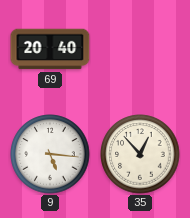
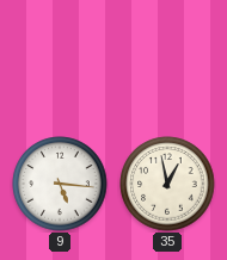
69: 20:40 -> none (50, 49)
35: 12:53 -> 12:58 (167, 184)
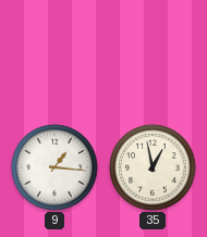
9: 5:16 -> 1:16 (54, 167)
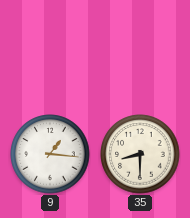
35: 12:58 -> 8:30 (140, 154)
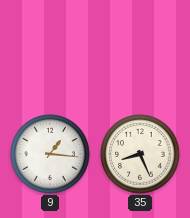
35: 8:30 -> 8:26 (140, 154)
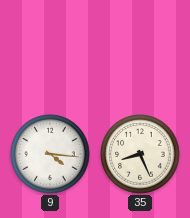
9: 1:16 -> 4:16 (50, 154)
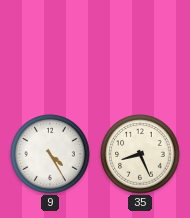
9: 4:16 -> 4:25 (50, 154)
